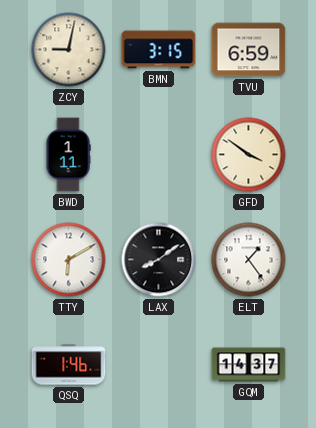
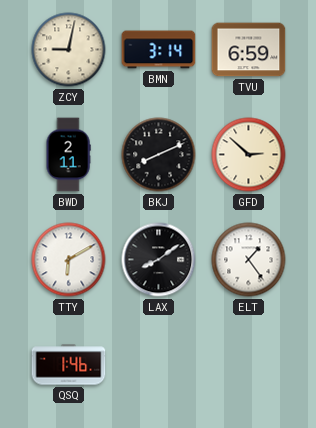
BMN: 3:15 -> 3:14 (159, 50)
BWD: 1:11 -> 2:11 (68, 155)
BKJ: none -> 8:11 (159, 155)
GFD: 3:51 -> 2:52 (249, 155)
GQM: 14:37 -> none (249, 365)
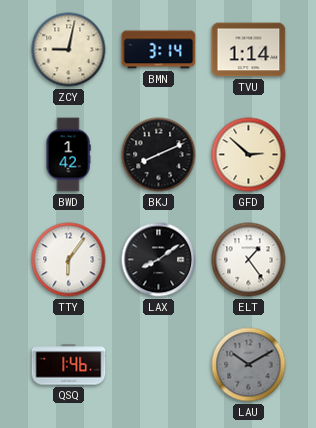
TVU: 6:59 -> 1:14 (249, 50)
BWD: 2:11 -> 1:42 (68, 155)
TTY: 6:10 -> 6:06 (69, 260)
LAU: none -> 10:10 (249, 365)
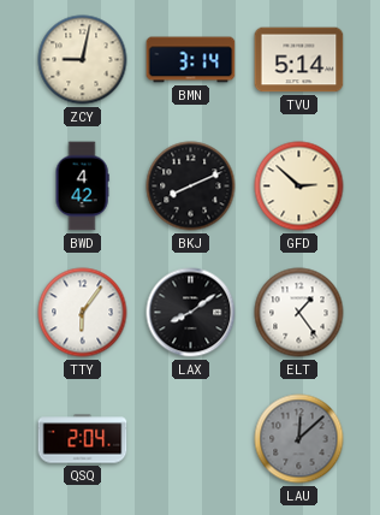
TVU: 1:14 -> 5:14 (299, 60)
BWD: 1:42 -> 4:42 (82, 187)
QSQ: 1:46 -> 2:04 (83, 439)
LAU: 10:10 -> 12:08 (299, 439)
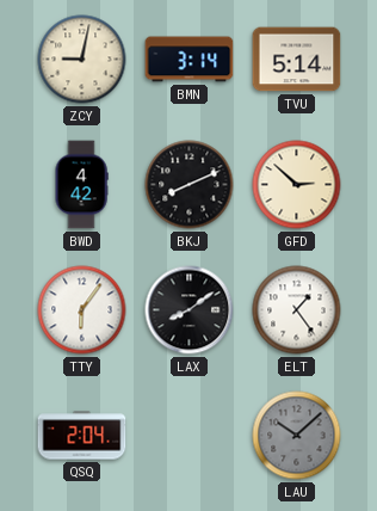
LAU: 12:08 -> 10:08 (297, 436)
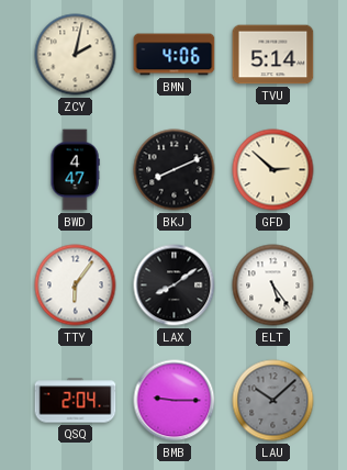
ZCY: 9:02 -> 2:02 (76, 55)
BMN: 3:14 -> 4:06 (175, 55)
BWD: 4:42 -> 4:47 (75, 170)
ELT: 1:24 -> 5:24 (273, 286)
BMB: none -> 9:15 (175, 401)
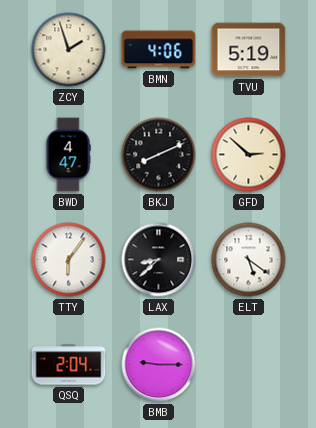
ZCY: 2:02 -> 1:57 (69, 50)
TVU: 5:14 -> 5:19 (249, 50)
LAX: 8:09 -> 8:38 (159, 260)
ELT: 5:24 -> 5:21 (249, 260)
LAU: 10:08 -> none (273, 401)
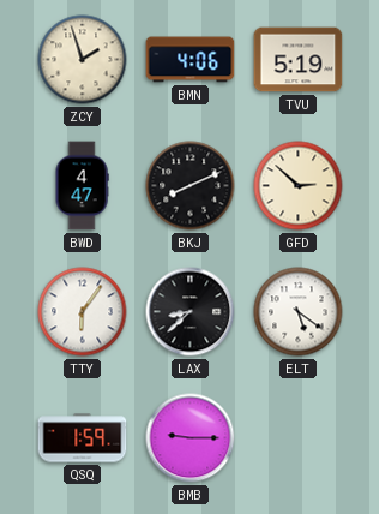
QSQ: 2:04 -> 1:59 (83, 438)
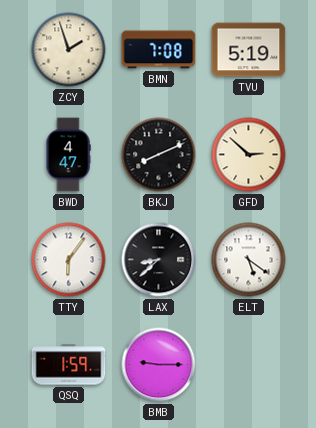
BMN: 4:06 -> 7:08 (159, 50)
